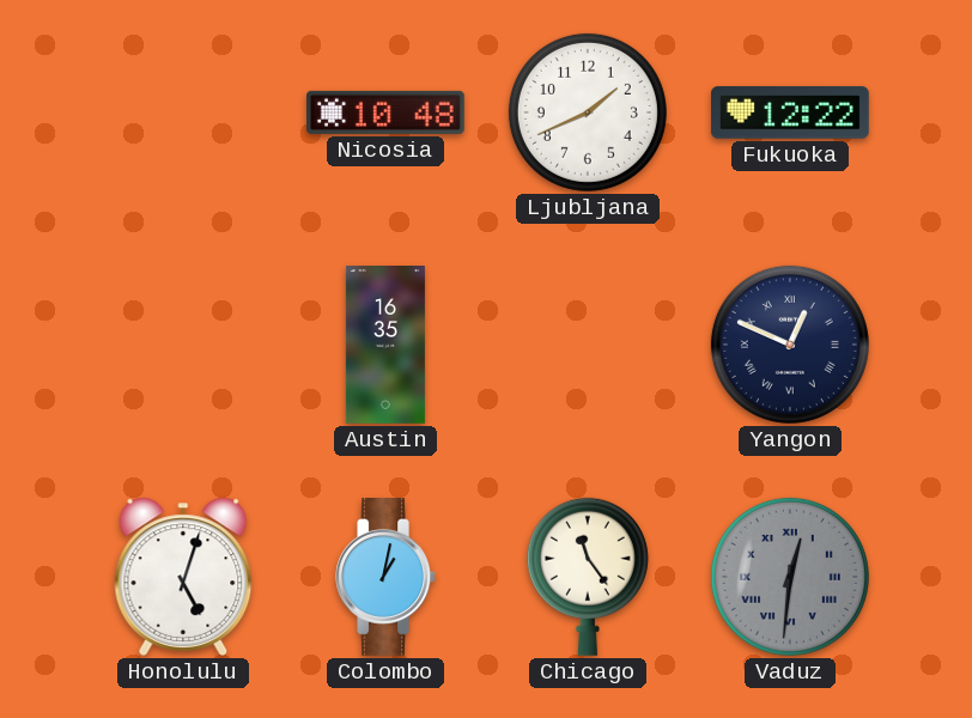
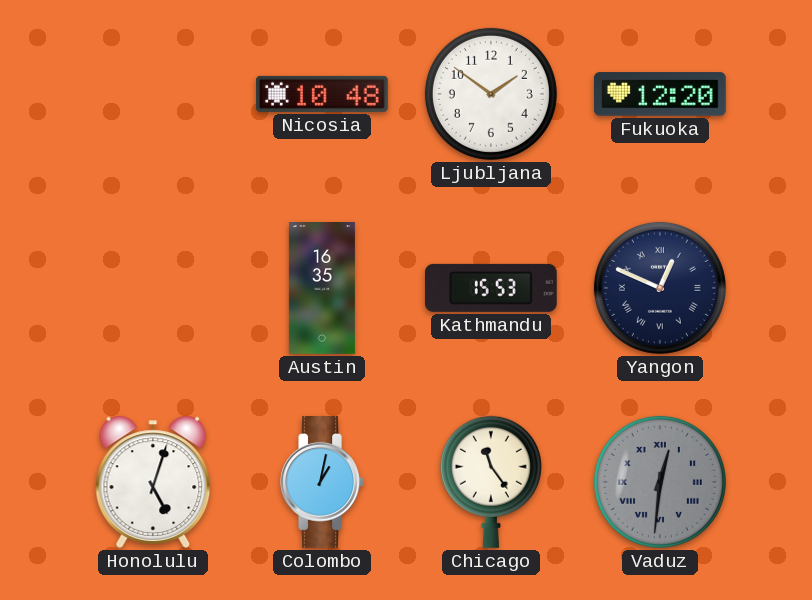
Ljubljana: 1:41 -> 1:51 (491, 94)
Fukuoka: 12:22 -> 12:20 (661, 94)
Kathmandu: none -> 15:53 (491, 288)
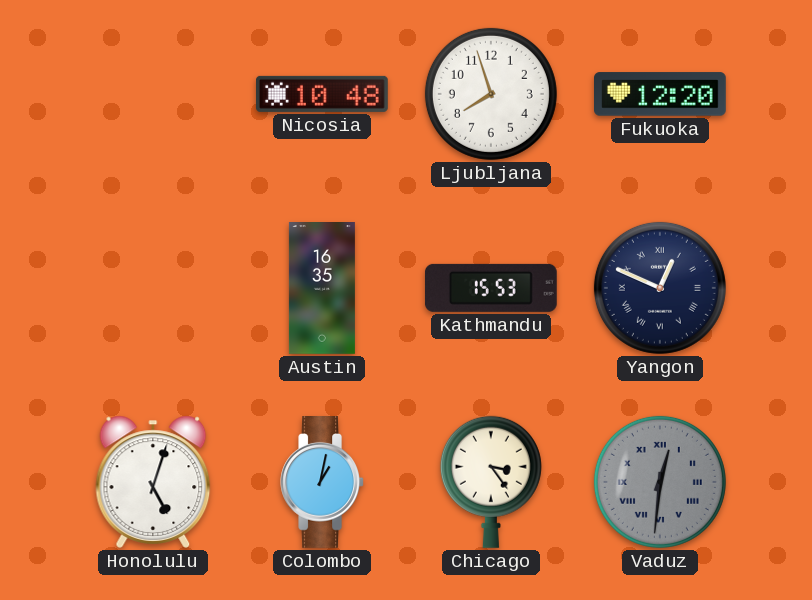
Ljubljana: 1:51 -> 7:57 (491, 94)
Chicago: 11:24 -> 3:24 (491, 482)
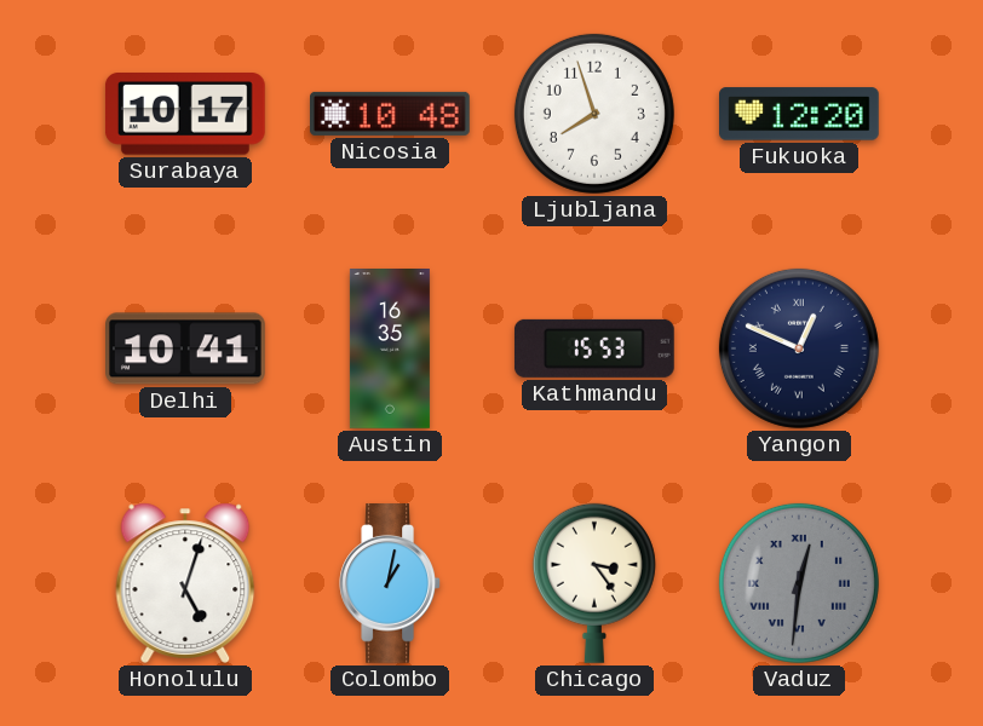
Surabaya: none -> 10:17 (185, 115)
Delhi: none -> 10:41 (186, 348)
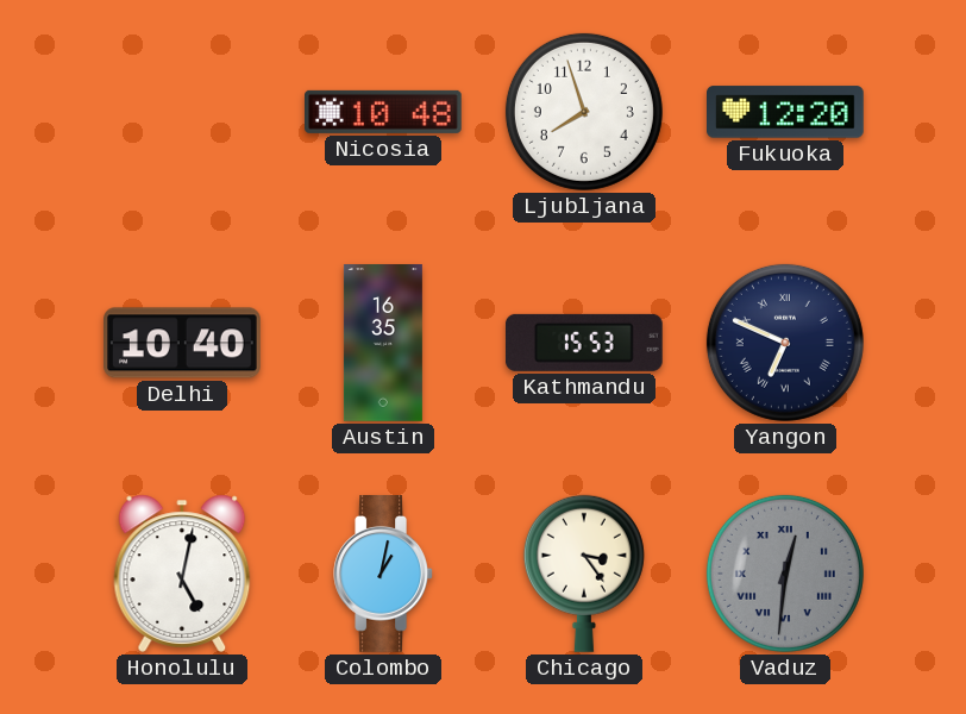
Surabaya: 10:17 -> none (185, 115)
Delhi: 10:41 -> 10:40 (183, 343)
Yangon: 12:49 -> 6:49 (785, 343)
Honolulu: 5:03 -> 5:02 (182, 574)
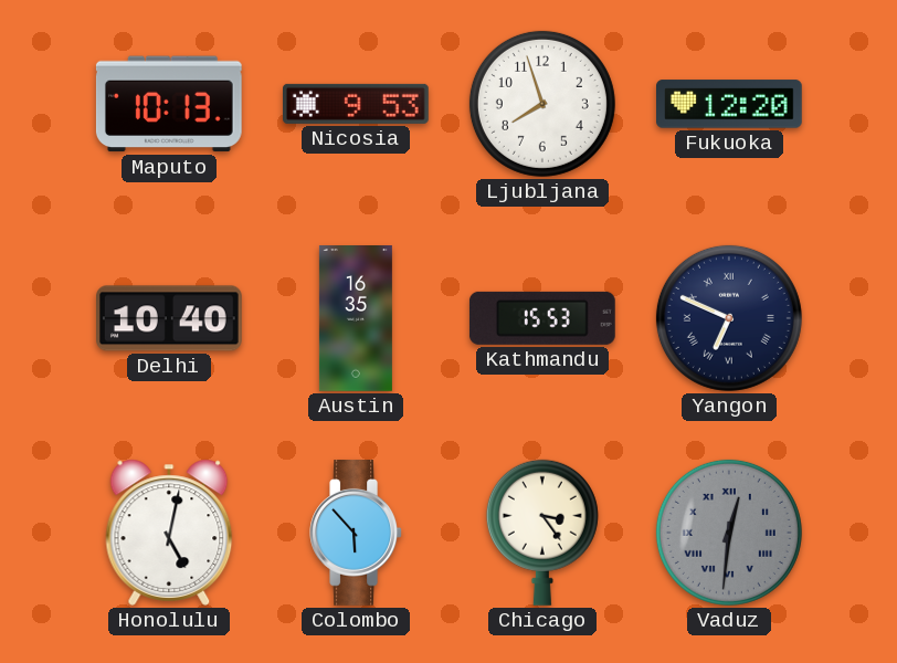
Maputo: none -> 10:13 (169, 104)
Nicosia: 10:48 -> 9:53 (357, 104)
Colombo: 1:02 -> 5:53 (356, 534)
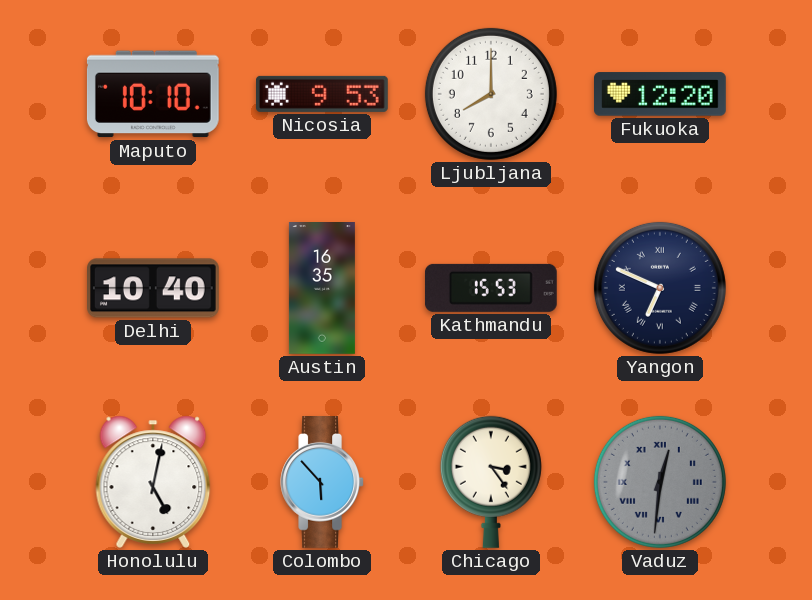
Maputo: 10:13 -> 10:10 (153, 94)
Ljubljana: 7:57 -> 8:00 (491, 94)
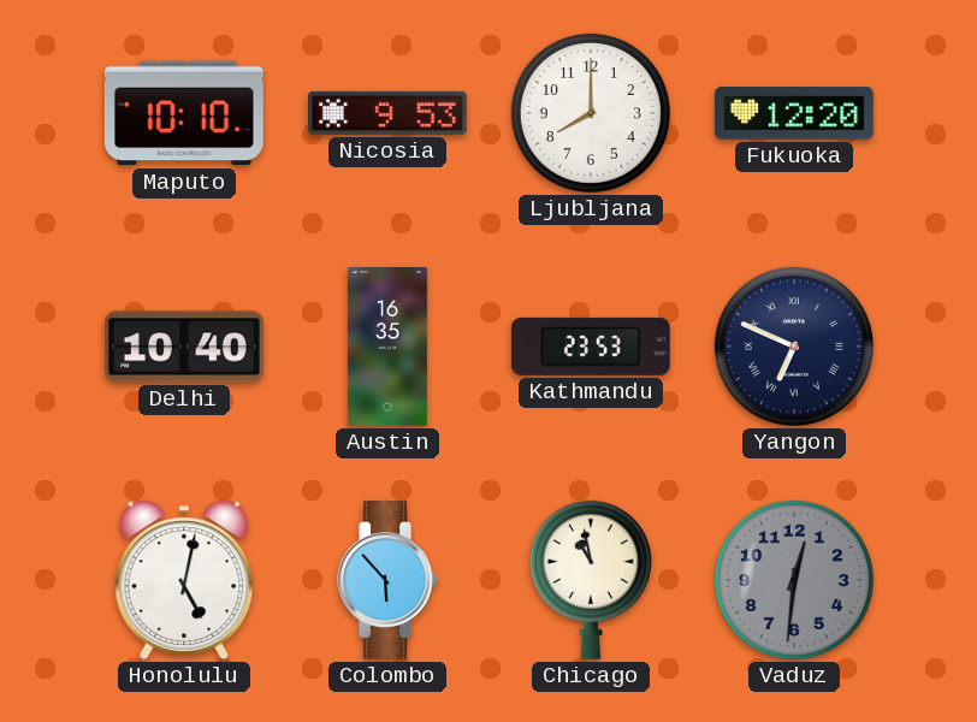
Kathmandu: 15:53 -> 23:53 (591, 347)
Chicago: 3:24 -> 10:58 (591, 580)
Vaduz numerals: Roman -> Arabic (794, 580)
